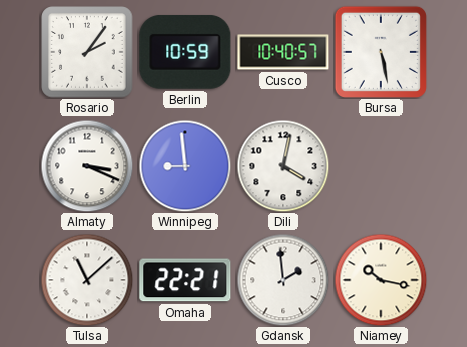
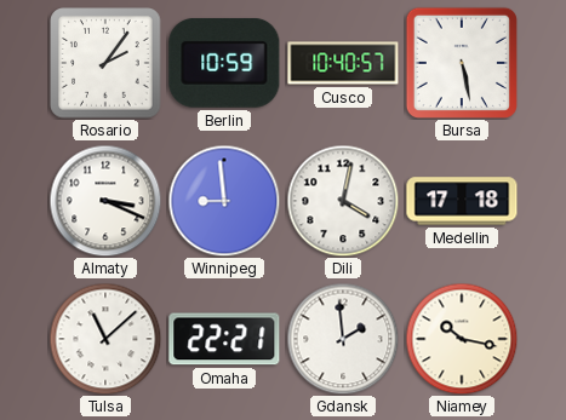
Medellin: none -> 17:18 (462, 201)
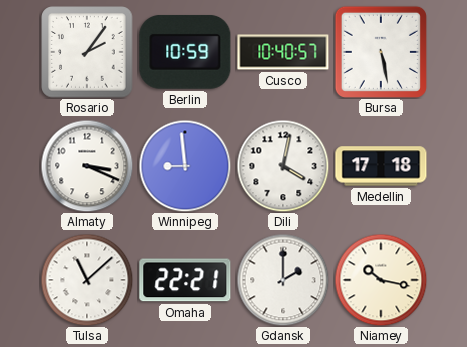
Gdansk: 1:59 -> 2:00 (283, 280)
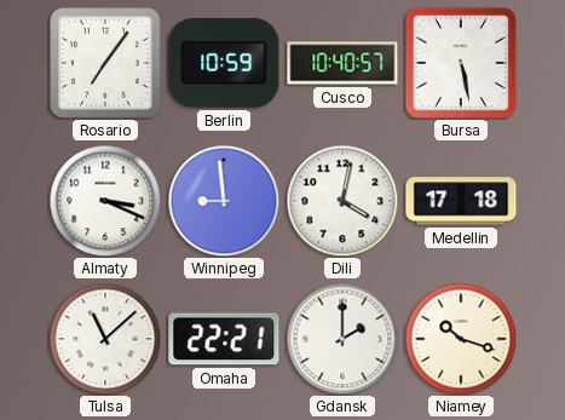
Rosario: 2:06 -> 7:06 (105, 63)
Niamey: 10:17 -> 10:18 (461, 339)
